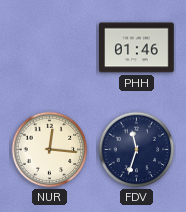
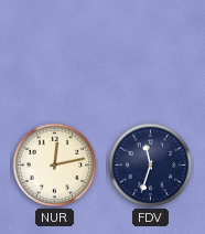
PHH: 01:46 -> none (137, 48)
NUR: 12:16 -> 12:13 (55, 166)
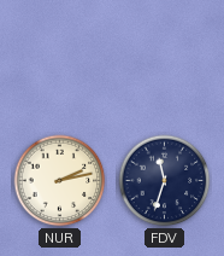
NUR: 12:13 -> 2:13 (60, 181)
